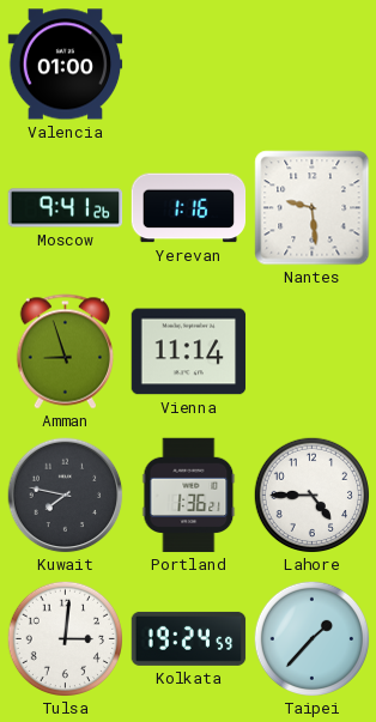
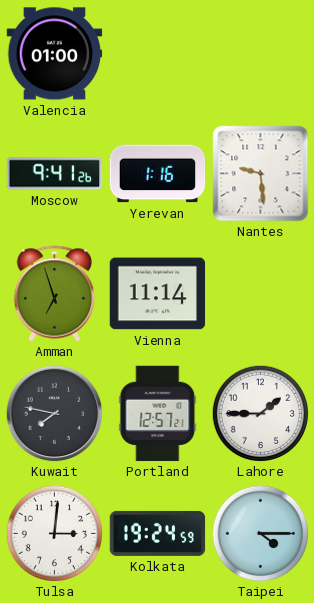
Amman: 8:57 -> 6:57 (54, 294)
Portland: 1:36 -> 12:57 (158, 414)
Lahore: 4:45 -> 1:45 (260, 413)
Taipei: 1:37 -> 4:15 (260, 533)
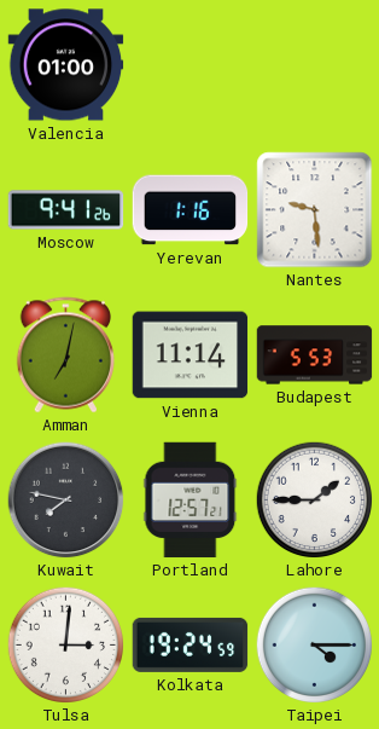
Amman: 6:57 -> 7:02 (65, 355)
Budapest: none -> 5:53 (315, 355)
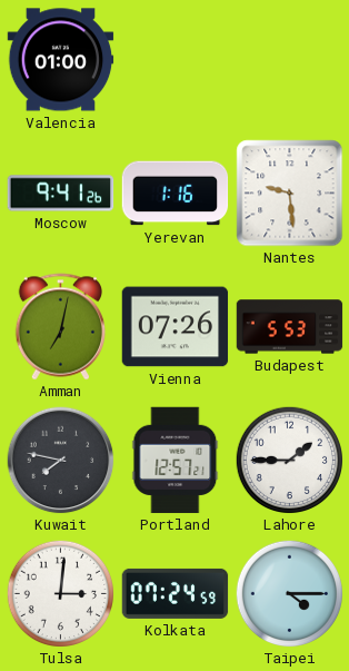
Vienna: 11:14 -> 07:26 (176, 327)
Kolkata: 19:24 -> 07:24 (176, 593)
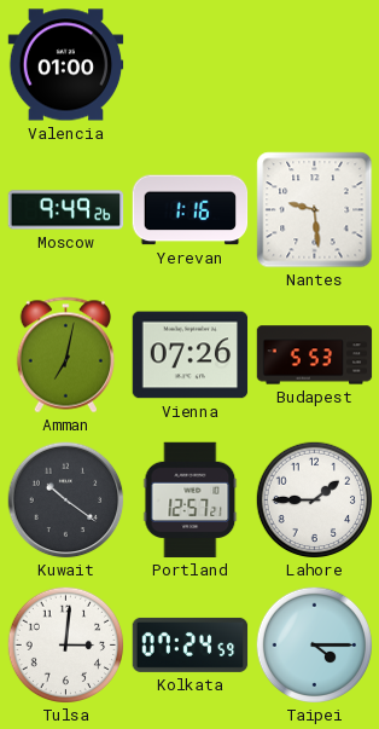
Moscow: 9:41 -> 9:49 (66, 210)
Kuwait: 7:47 -> 10:21 (66, 501)
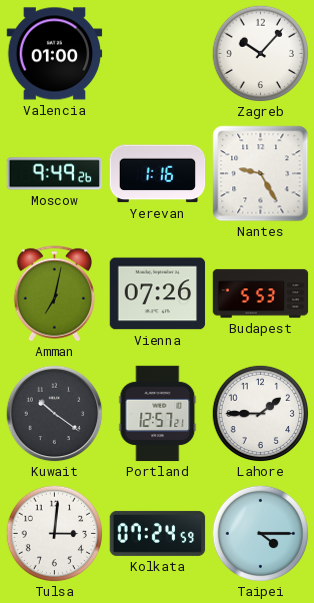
Zagreb: none -> 10:07 (260, 53)
Nantes: 9:29 -> 9:25 (261, 174)
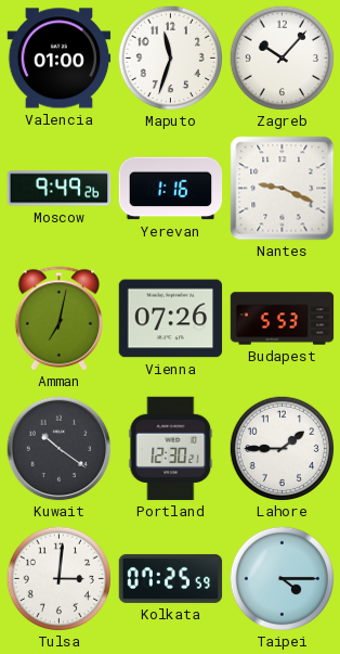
Maputo: none -> 11:33 (170, 57)
Nantes: 9:25 -> 9:19 (283, 189)
Portland: 12:57 -> 12:30 (171, 449)
Kolkata: 07:24 -> 07:25 (171, 578)
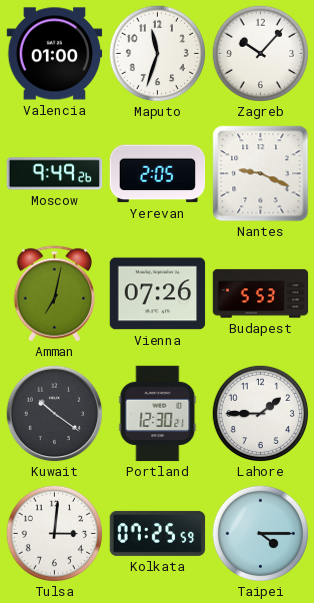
Yerevan: 1:16 -> 2:05 (158, 174)
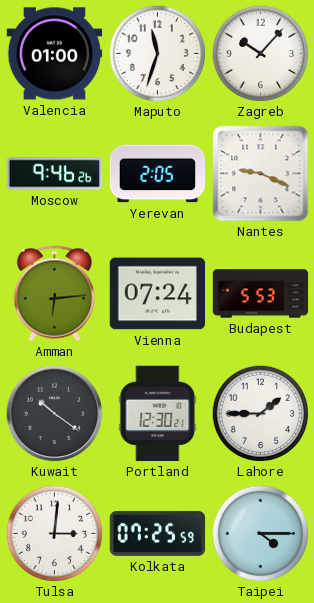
Moscow: 9:49 -> 9:46 (55, 174)
Amman: 7:02 -> 6:14 (54, 294)
Vienna: 07:26 -> 07:24 (158, 294)
